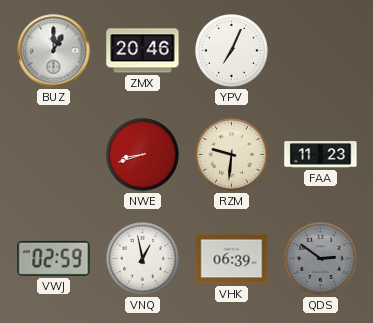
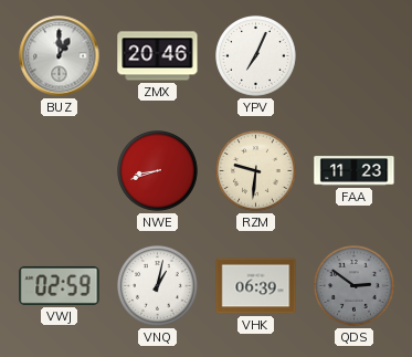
VNQ: 12:58 -> 1:02 (158, 286)
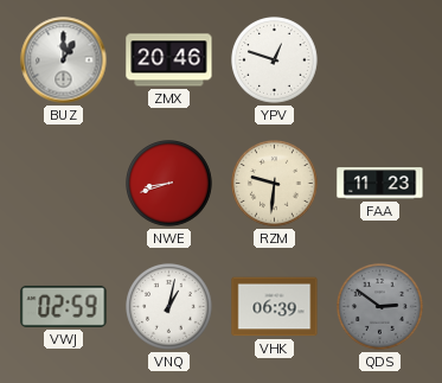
YPV: 7:04 -> 12:48 (275, 60)
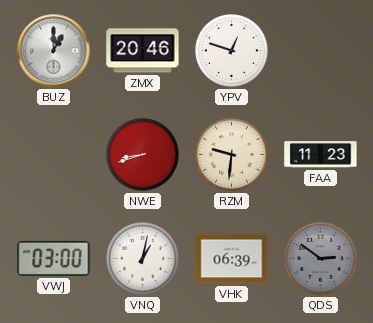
VWJ: 02:59 -> 03:00 (54, 258)
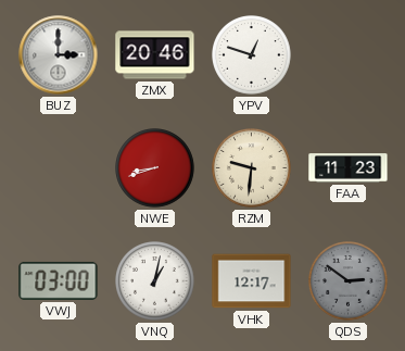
BUZ: 1:00 -> 3:00 (59, 55)
VHK: 06:39 -> 12:17 (252, 281)
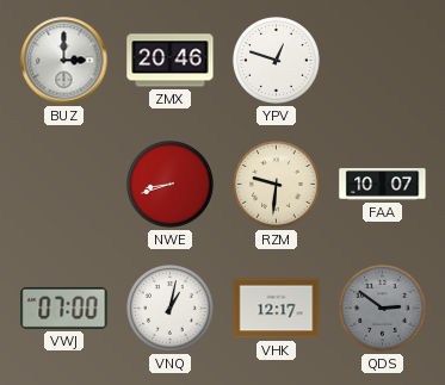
FAA: 11:23 -> 10:07 (383, 185)
VWJ: 03:00 -> 07:00 (64, 308)
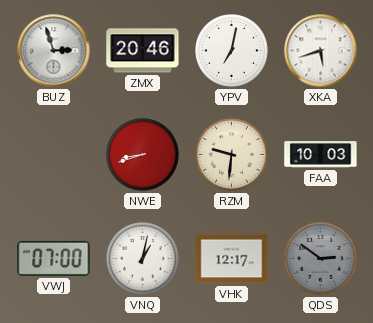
BUZ: 3:00 -> 2:57 (54, 51)
YPV: 12:48 -> 7:02 (232, 51)
XKA: none -> 5:42 (321, 51)
FAA: 10:07 -> 10:03 (321, 155)
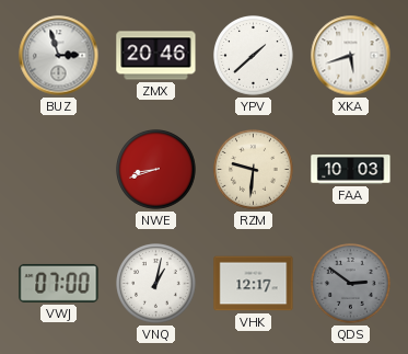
YPV: 7:02 -> 1:38 (254, 56)
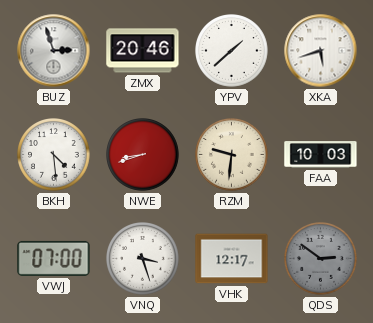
BKH: none -> 4:29 (54, 155)
VNQ: 1:02 -> 3:27 (143, 259)
